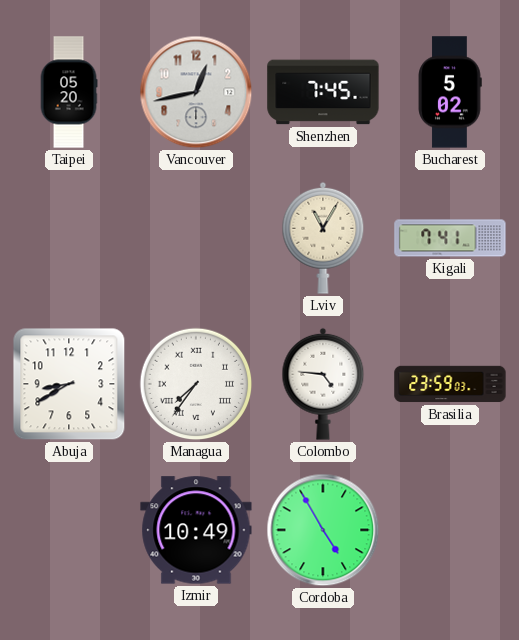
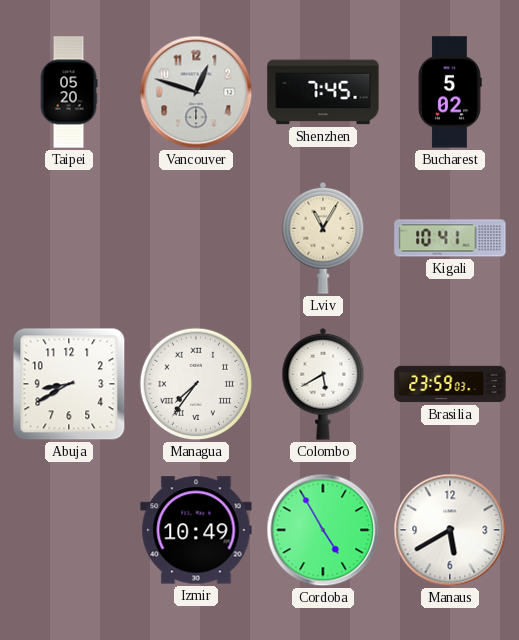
Vancouver: 12:43 -> 12:48 (196, 92)
Kigali: 7:41 -> 10:41 (450, 238)
Colombo: 4:46 -> 5:40 (323, 384)
Manaus: none -> 5:40 (450, 530)
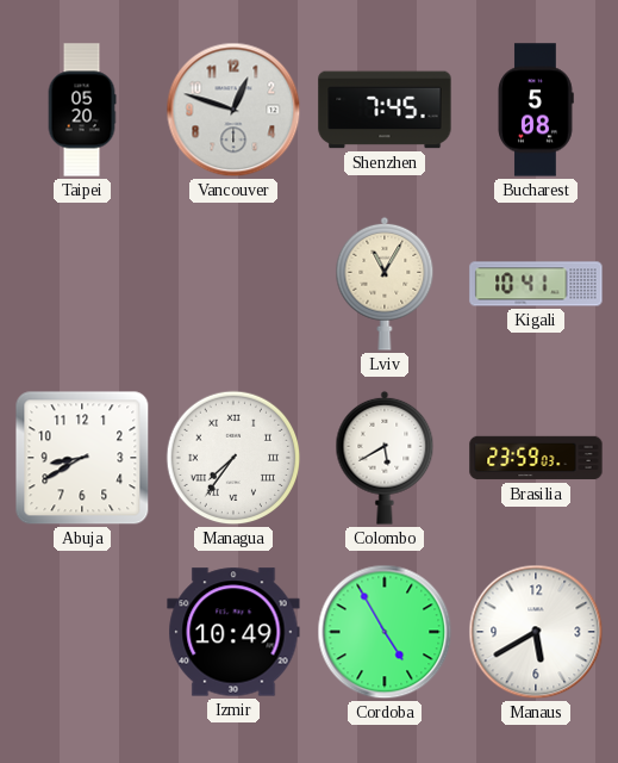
Bucharest: 5:02 -> 5:08 (536, 110)
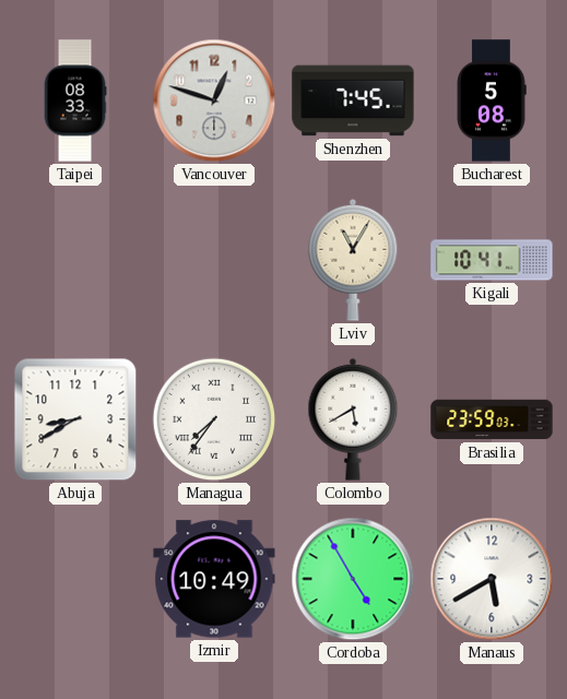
Taipei: 05:20 -> 08:33 (75, 100)
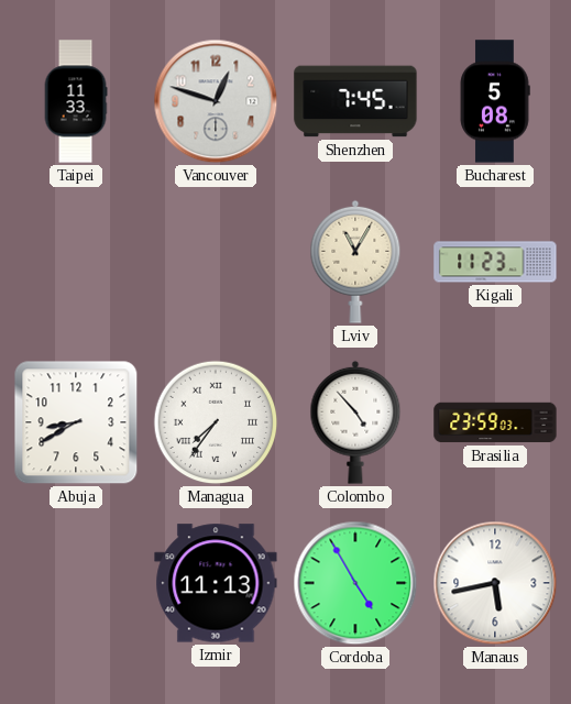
Taipei: 08:33 -> 11:33 (76, 101)
Kigali: 10:41 -> 11:23 (495, 262)
Colombo: 5:40 -> 4:53 (355, 422)
Izmir: 10:49 -> 11:13 (216, 583)
Manaus: 5:40 -> 5:43 (495, 583)
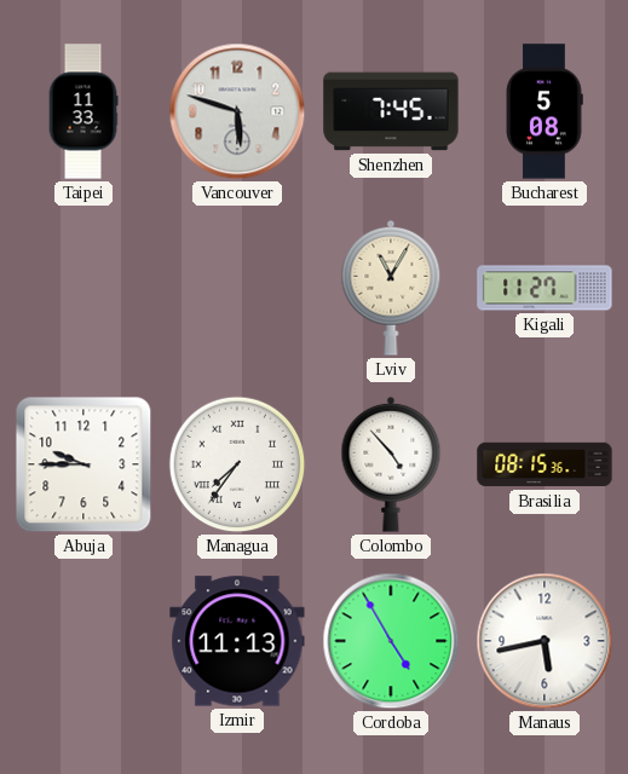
Vancouver: 12:48 -> 5:48 (237, 111)
Kigali: 11:23 -> 11:27 (545, 288)
Abuja: 8:40 -> 9:45 (83, 464)
Brasilia: 23:59 -> 08:15 (545, 464)
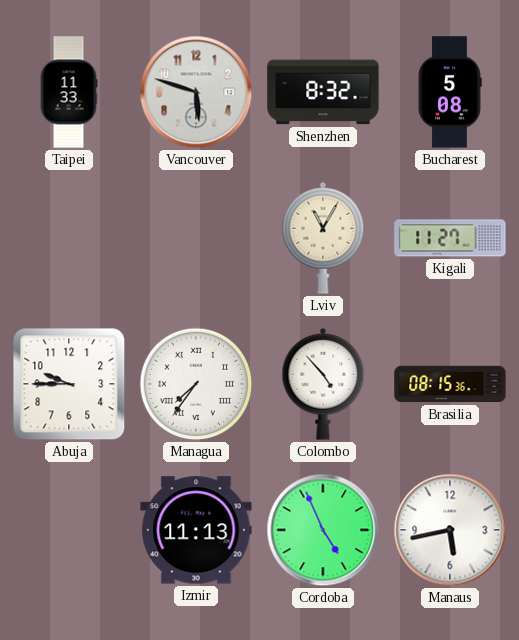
Shenzhen: 7:45 -> 8:32 (323, 92)
Cordoba: 4:55 -> 4:56 (323, 530)
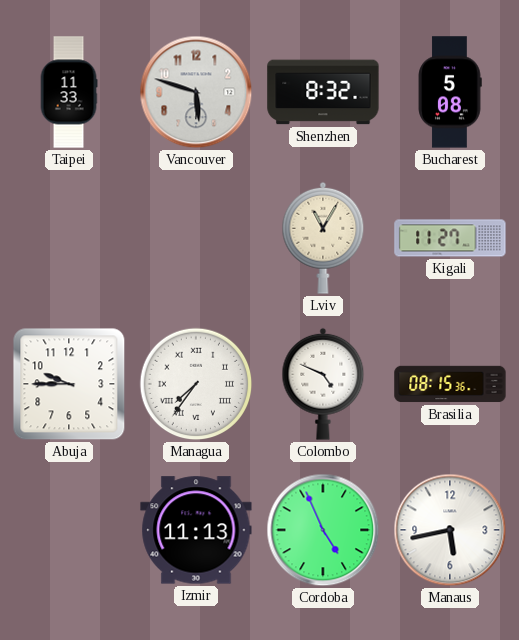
Colombo: 4:53 -> 4:49 (323, 384)
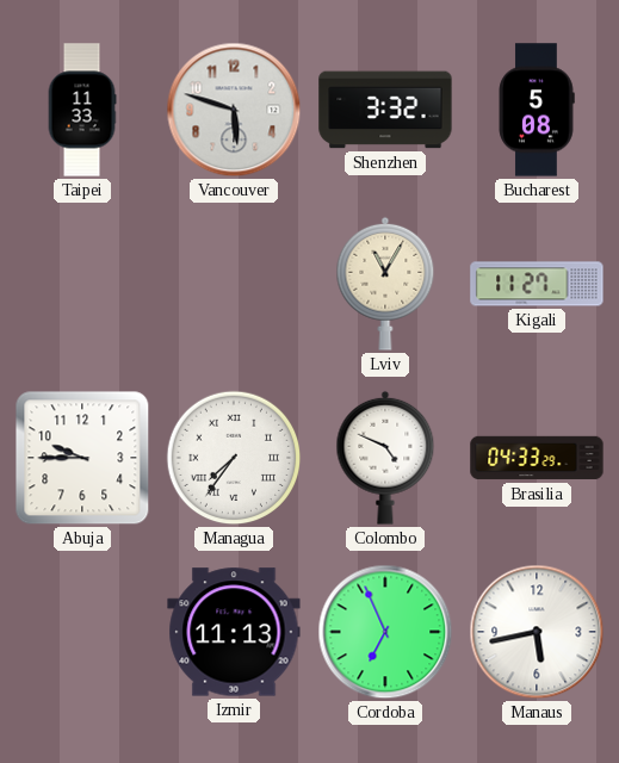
Shenzhen: 8:32 -> 3:32 (385, 110)
Brasilia: 08:15 -> 04:33 (537, 458)
Cordoba: 4:56 -> 6:56 (385, 632)
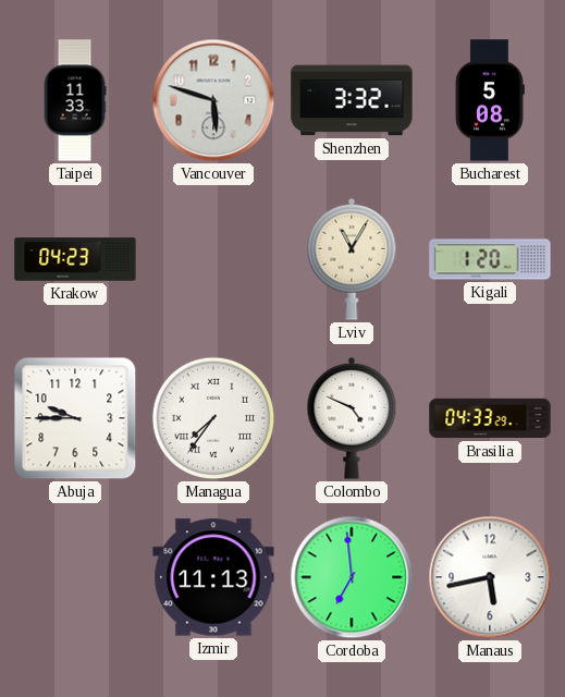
Krakow: none -> 04:23 (75, 259)
Kigali: 11:27 -> 1:20 (490, 259)
Cordoba: 6:56 -> 6:59 (352, 577)
